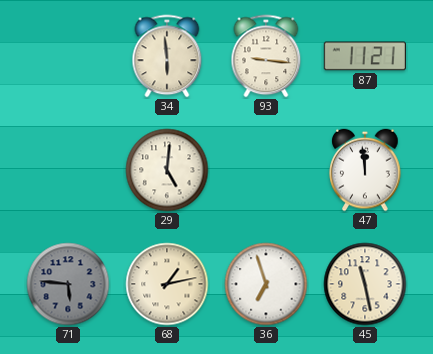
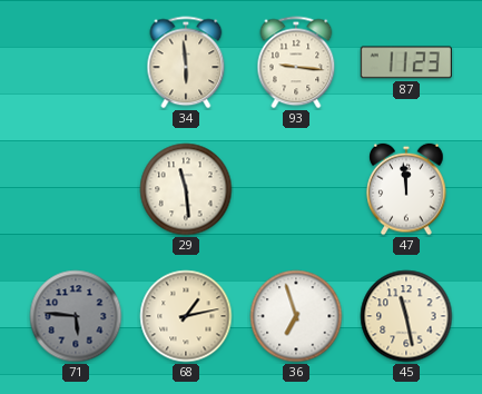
87: 11:21 -> 11:23 (406, 62)
29: 5:01 -> 11:29 (186, 189)
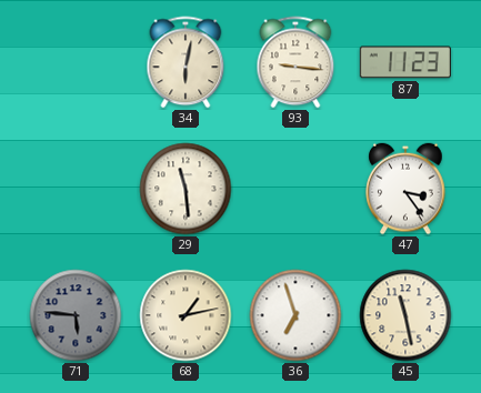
34: 5:59 -> 6:02 (186, 62)
47: 11:59 -> 3:24 (405, 189)
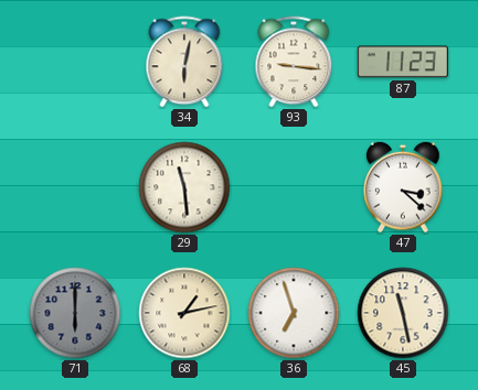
47: 3:24 -> 3:22 (403, 187)
71: 5:46 -> 6:00 (75, 313)
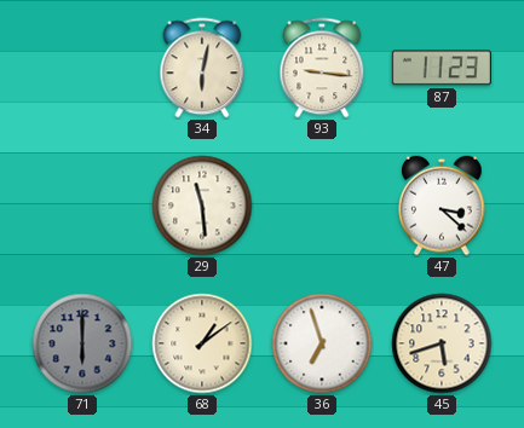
68: 1:13 -> 1:09 (202, 343)
45: 11:28 -> 5:42 (442, 343)
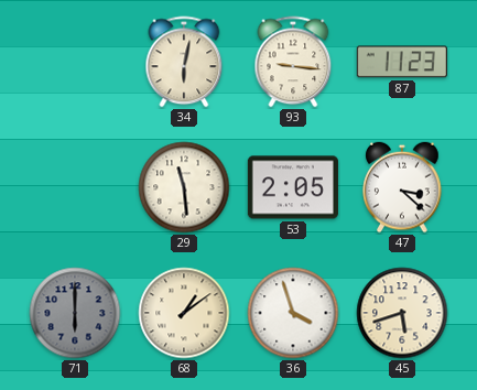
53: none -> 2:05 (293, 187)
36: 6:57 -> 3:57 (293, 313)
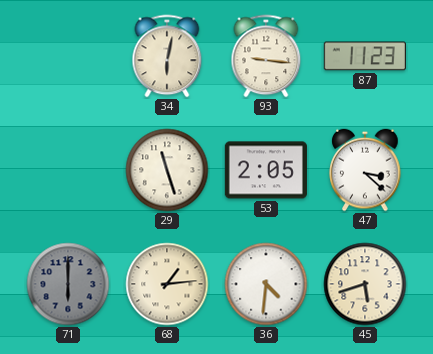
29: 11:29 -> 11:27 (167, 170)
68: 1:09 -> 1:14 (167, 284)
36: 3:57 -> 4:31 (266, 284)
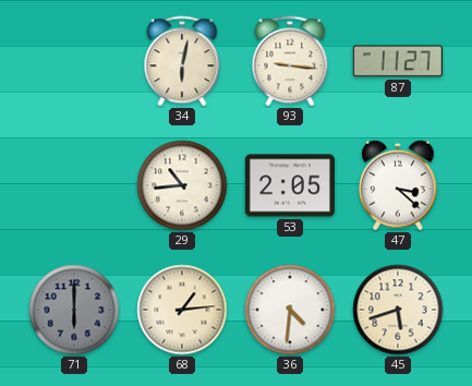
87: 11:23 -> 11:27 (398, 61)
29: 11:27 -> 10:44 (182, 185)
